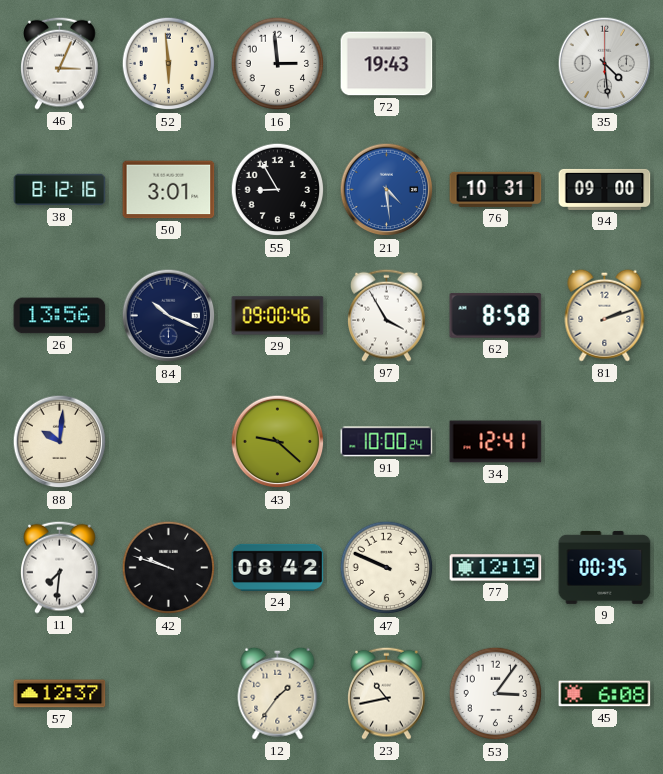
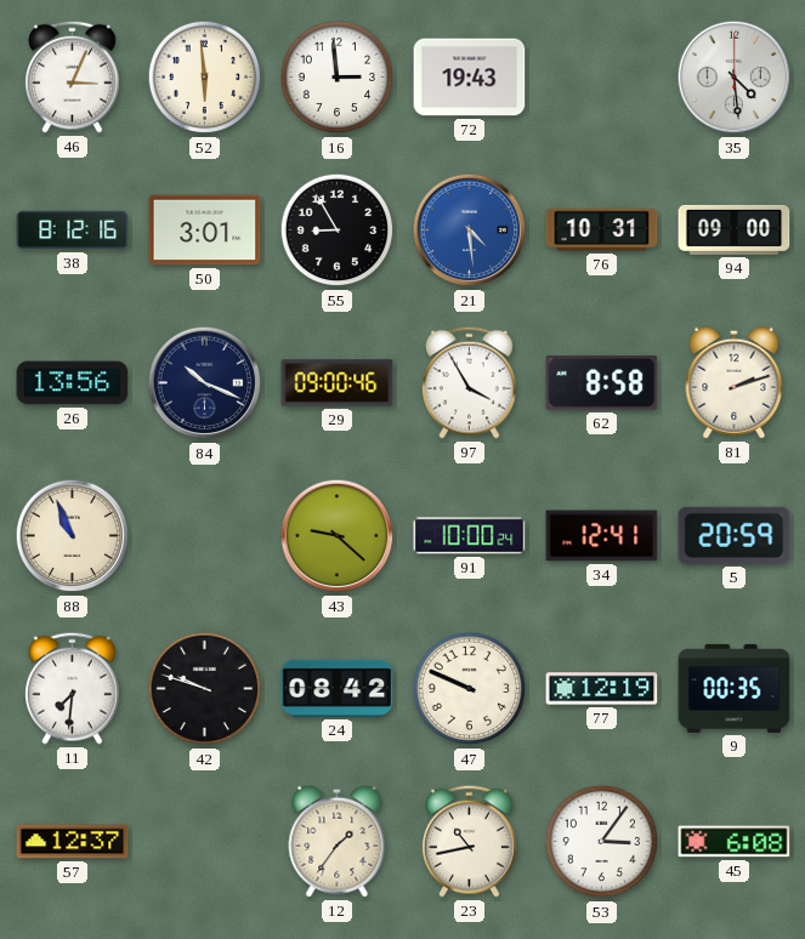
88: 10:01 -> 10:56 (73, 536)
5: none -> 20:59 (735, 535)
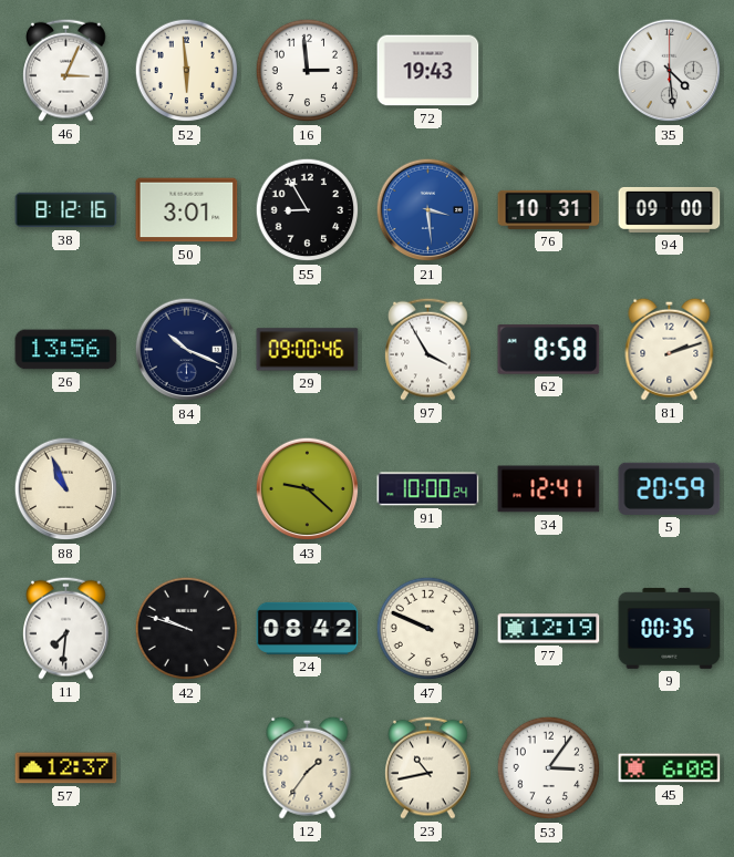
21: 4:29 -> 3:29 (428, 210)
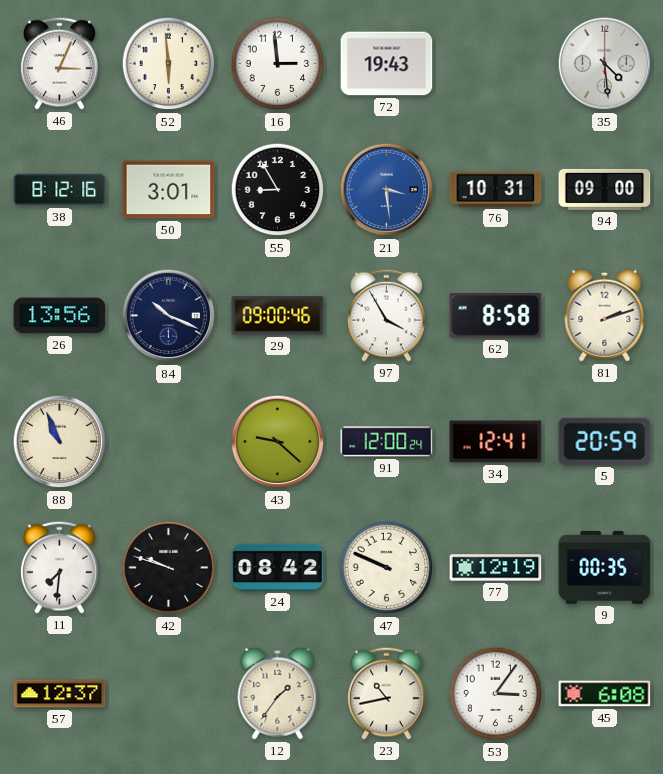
91: 10:00 -> 12:00 (387, 442)
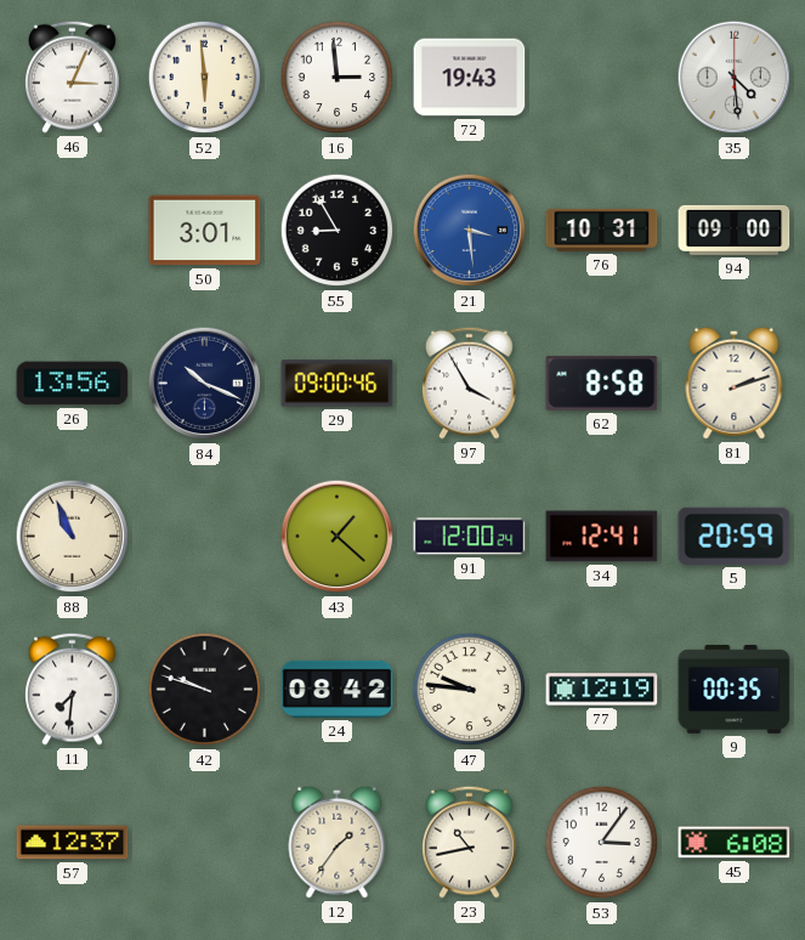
38: 8:12 -> none (60, 190)
43: 9:22 -> 1:22 (338, 537)
47: 9:49 -> 9:46 (470, 690)
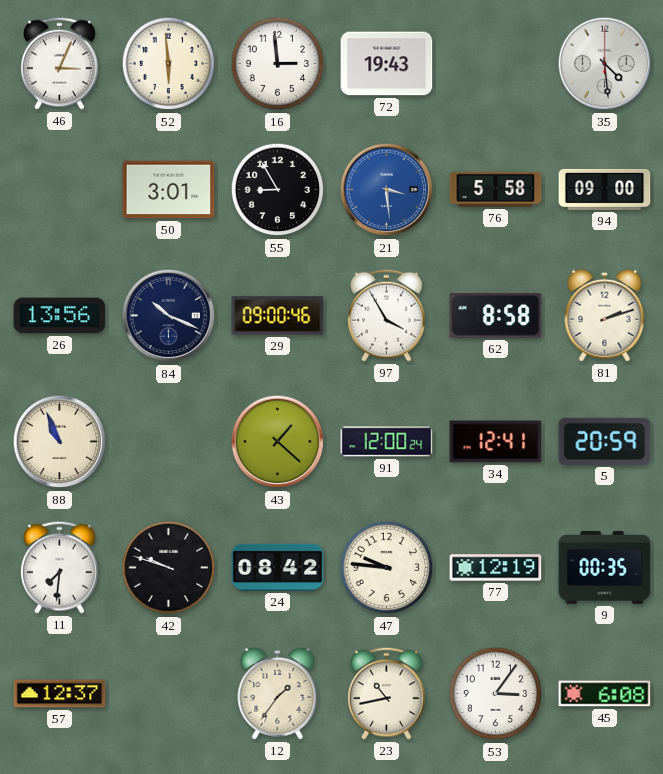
76: 10:31 -> 5:58 (496, 189)
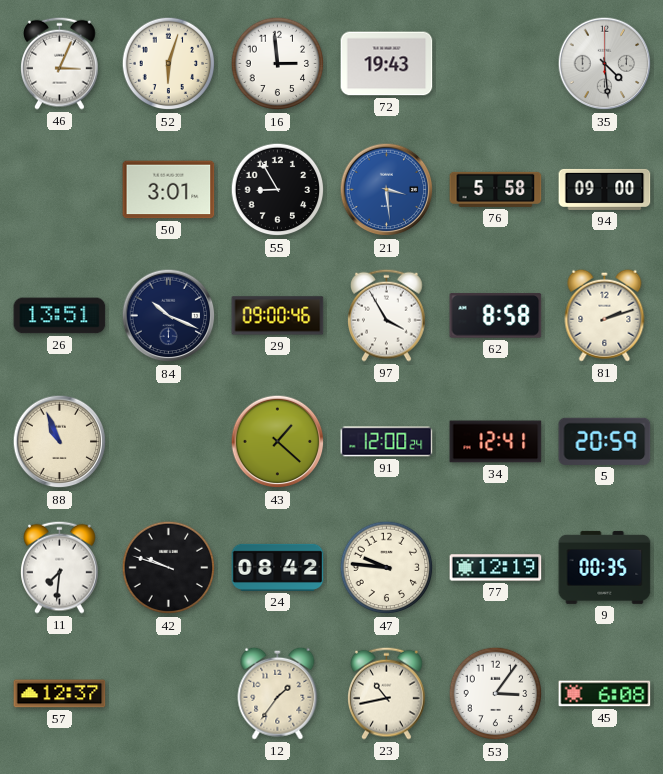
52: 5:59 -> 6:03 (169, 64)
26: 13:56 -> 13:51 (60, 316)
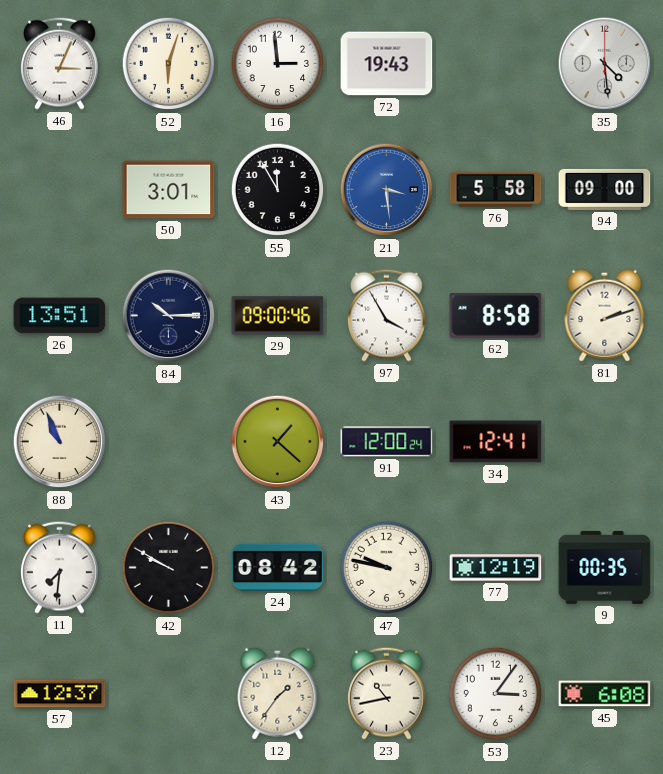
55: 8:55 -> 11:55 (278, 190)
84: 10:19 -> 10:15 (169, 316)
5: 20:59 -> none (605, 441)
42: 9:48 -> 9:50 (169, 568)
47: 9:46 -> 9:47 (387, 568)
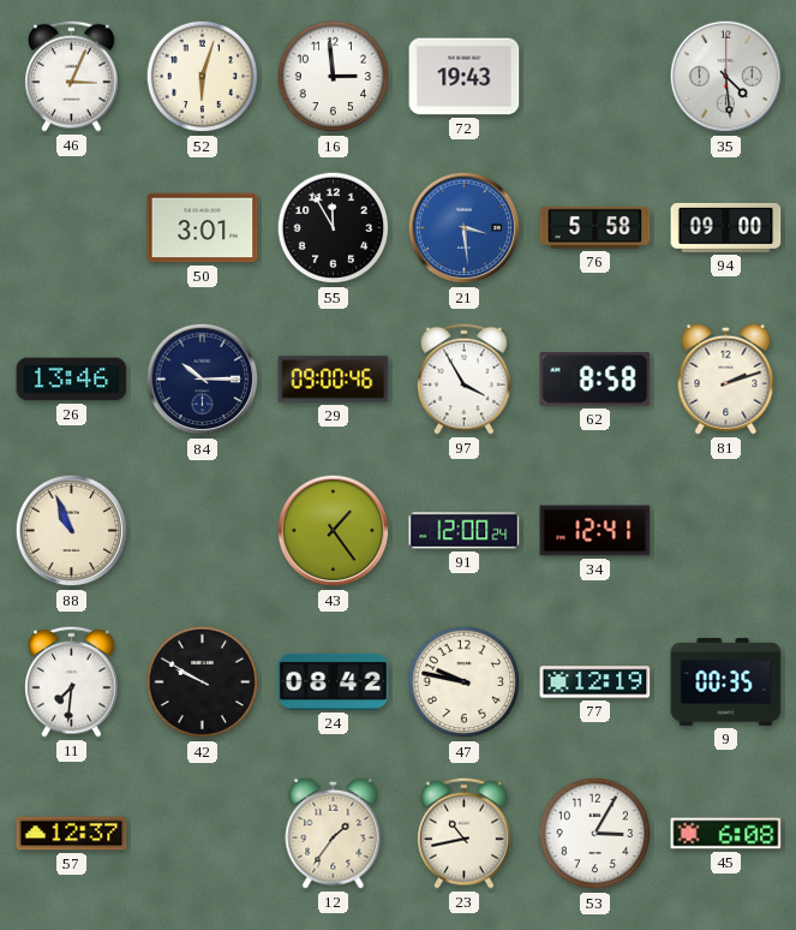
26: 13:51 -> 13:46 (72, 380)
43: 1:22 -> 1:24 (334, 531)
53: 3:06 -> 3:05 (595, 834)
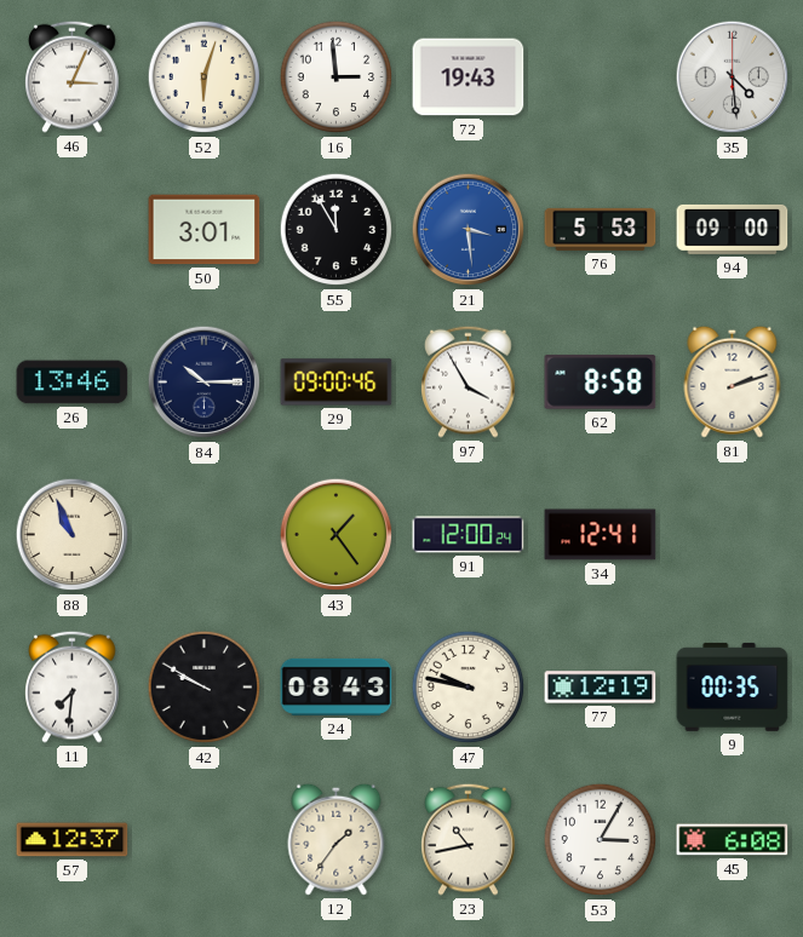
76: 5:58 -> 5:53 (601, 229)
24: 08:42 -> 08:43 (337, 686)
